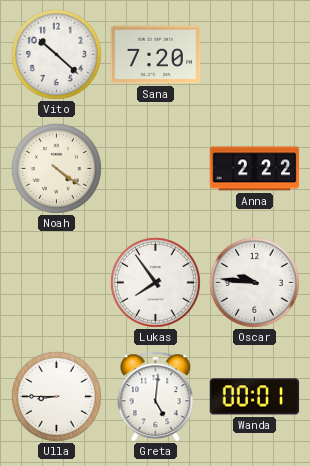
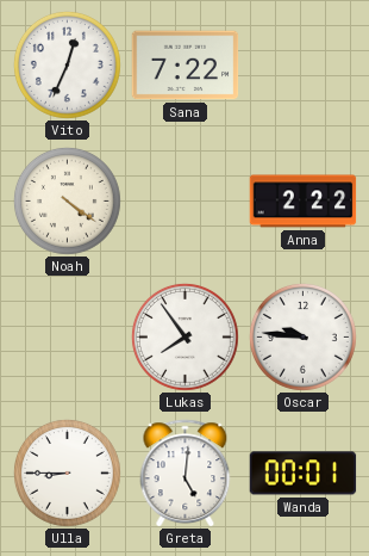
Vito: 10:22 -> 12:34 (67, 64)
Sana: 7:20 -> 7:22 (186, 66)
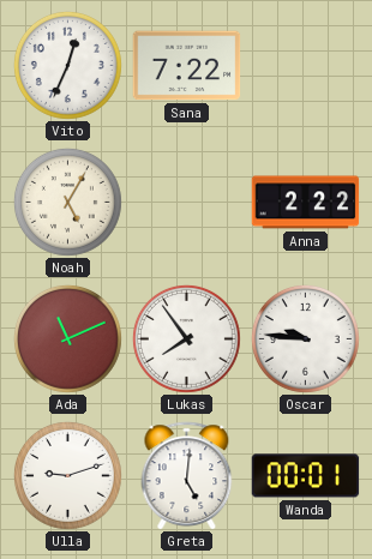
Noah: 4:21 -> 5:05 (67, 202)
Ada: none -> 11:11 (67, 338)
Ulla: 8:45 -> 9:12 (67, 475)
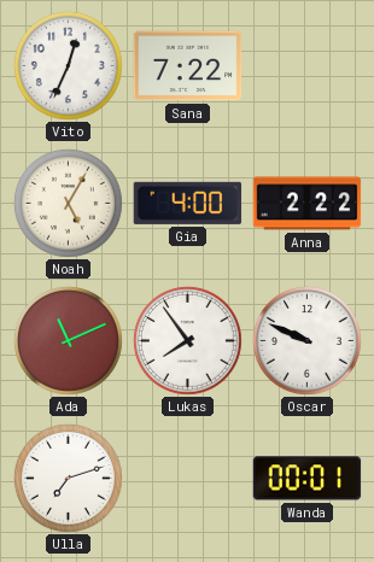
Gia: none -> 4:00 (188, 203)
Oscar: 9:46 -> 9:49 (306, 340)
Ulla: 9:12 -> 7:12 (68, 478)
Greta: 5:01 -> none (187, 476)
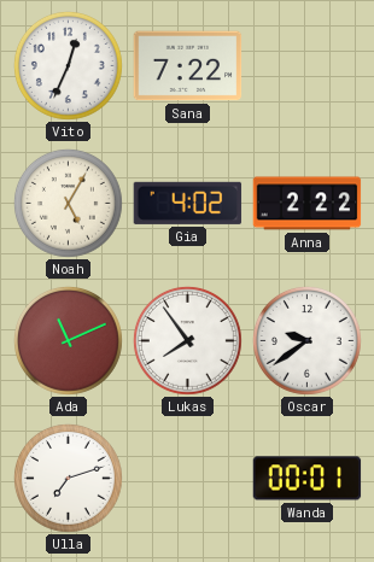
Gia: 4:00 -> 4:02 (188, 203)
Oscar: 9:49 -> 9:39 (306, 340)
